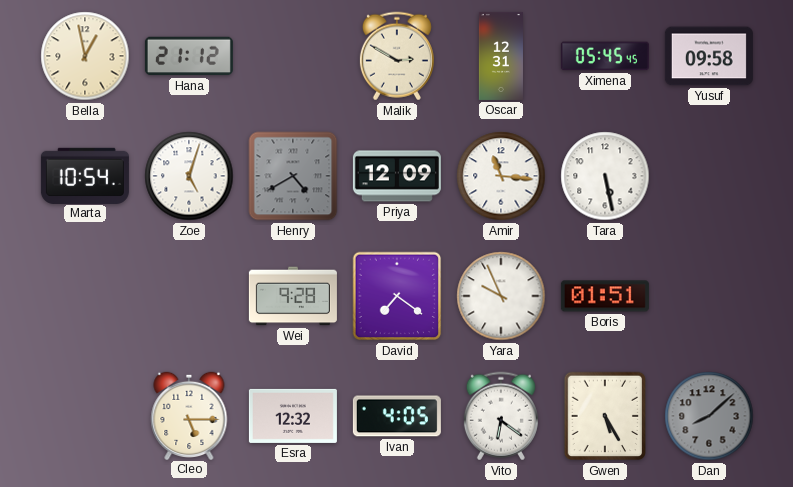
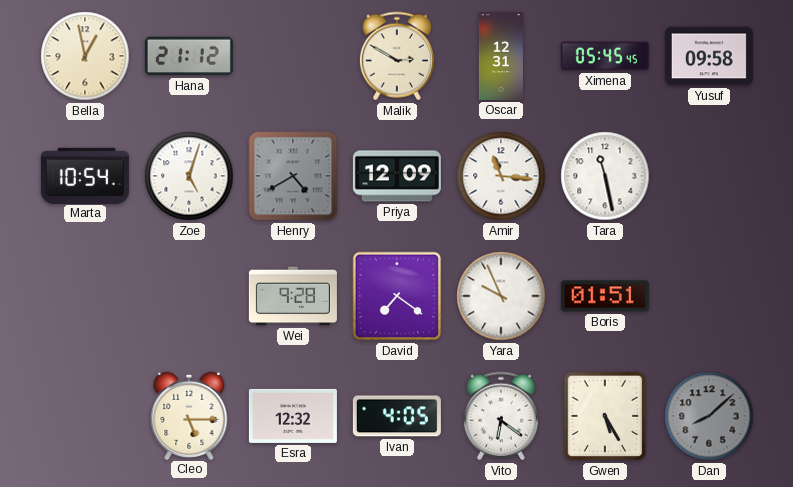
Tara: 5:28 -> 11:28 (605, 176)
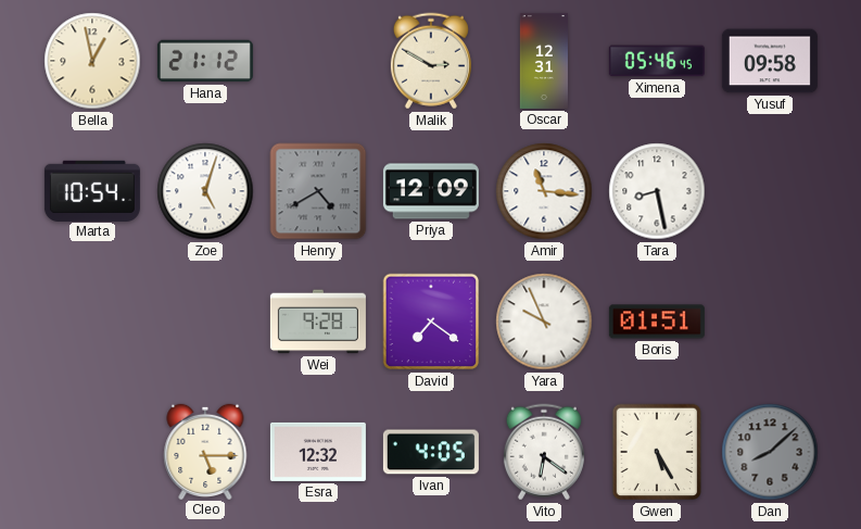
Ximena: 05:45 -> 05:46 (657, 61)
Tara: 11:28 -> 8:28 (657, 191)
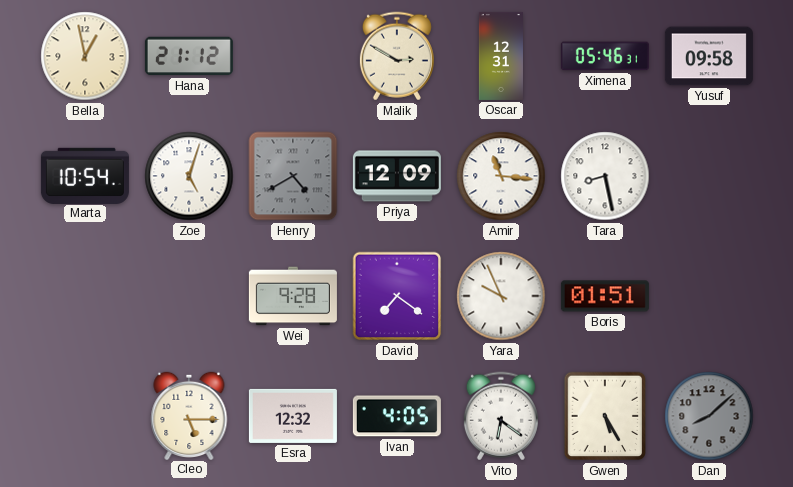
Ximena: 05:46:45 -> 05:46:31 (605, 56)
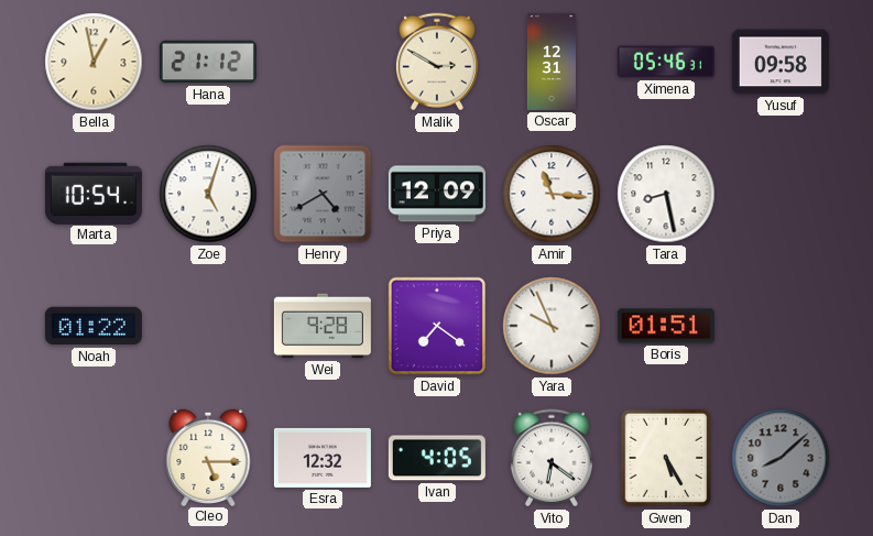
Noah: none -> 01:22 (94, 326)
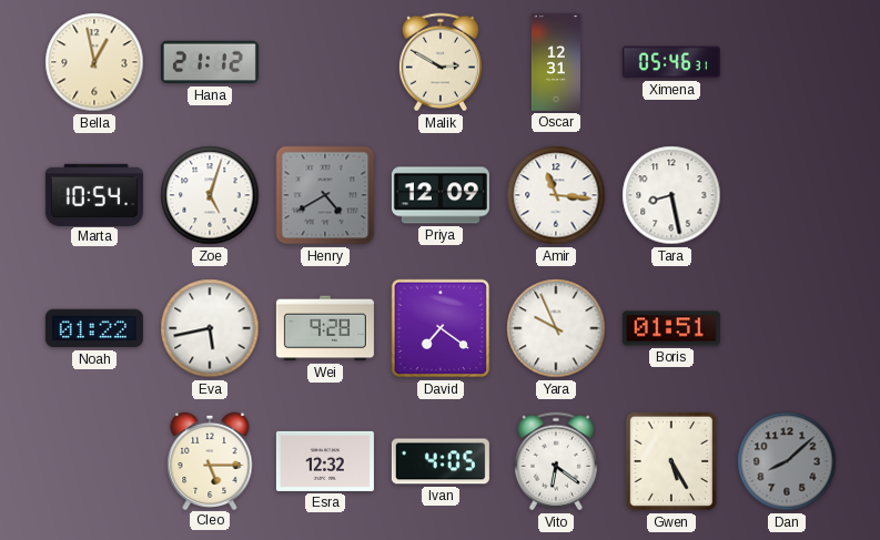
Yusuf: 09:58 -> none (781, 62)
Eva: none -> 5:43 (210, 328)
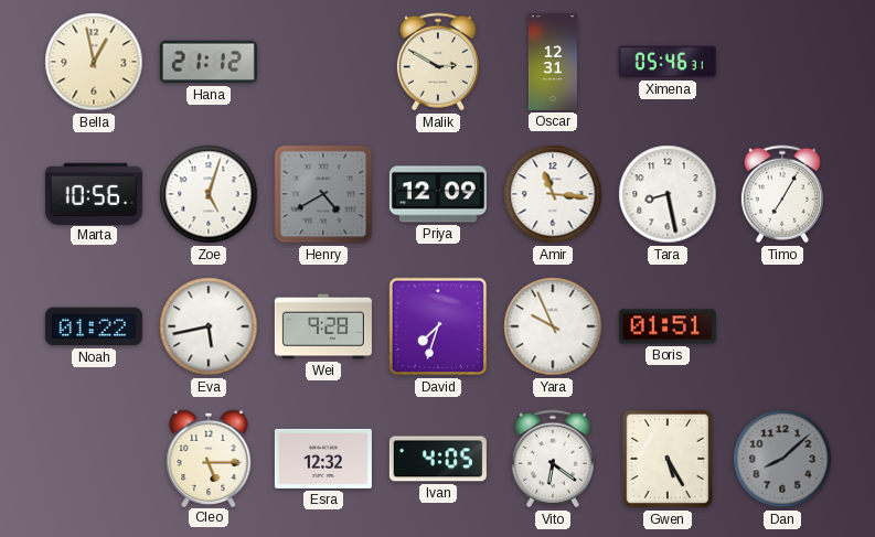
Marta: 10:54 -> 10:56 (94, 193)
Timo: none -> 7:05 (782, 194)
David: 7:21 -> 7:33 (438, 326)
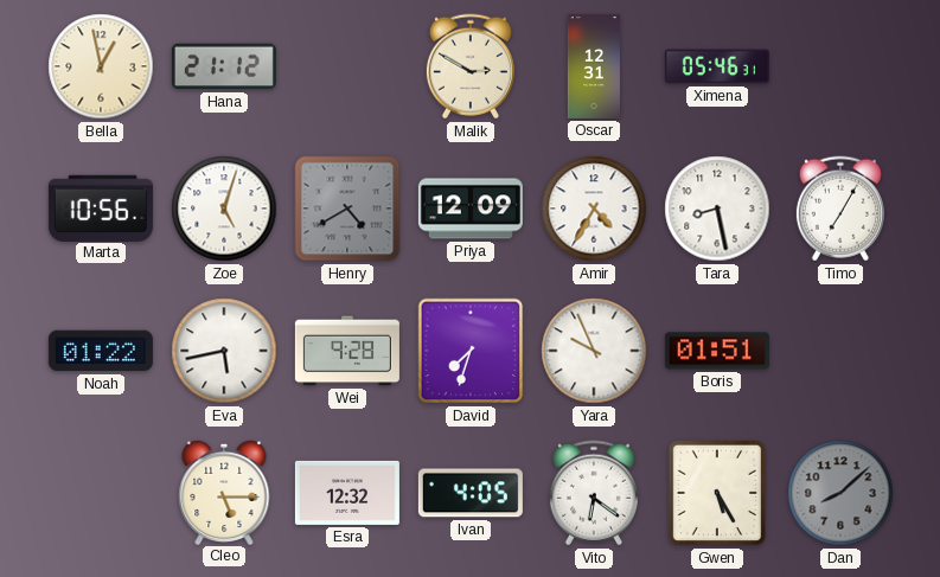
Amir: 11:16 -> 4:35 (594, 209)
